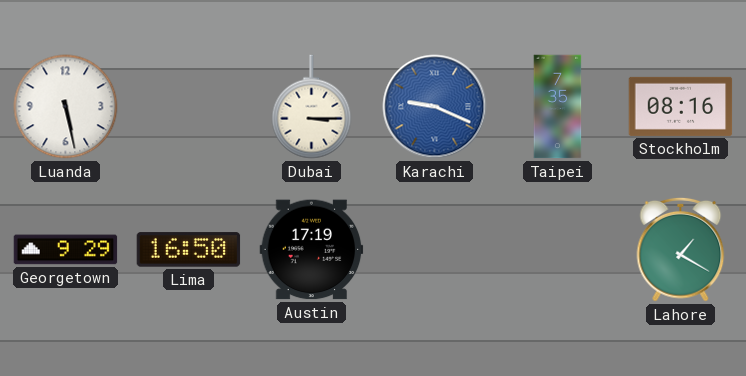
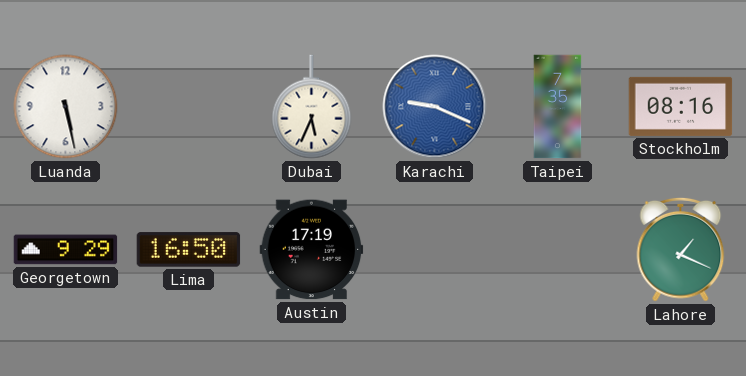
Dubai: 3:15 -> 5:34 (312, 107)
Lahore: 1:20 -> 1:19 (681, 249)
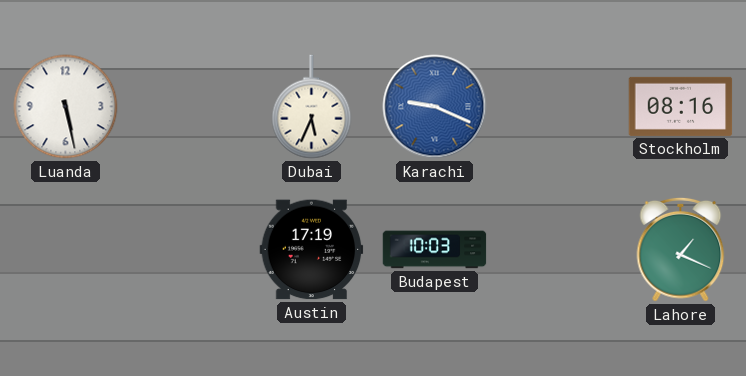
Taipei: 7:35 -> none (558, 107)
Georgetown: 9:29 -> none (66, 250)
Lima: 16:50 -> none (189, 250)
Budapest: none -> 10:03 (435, 250)
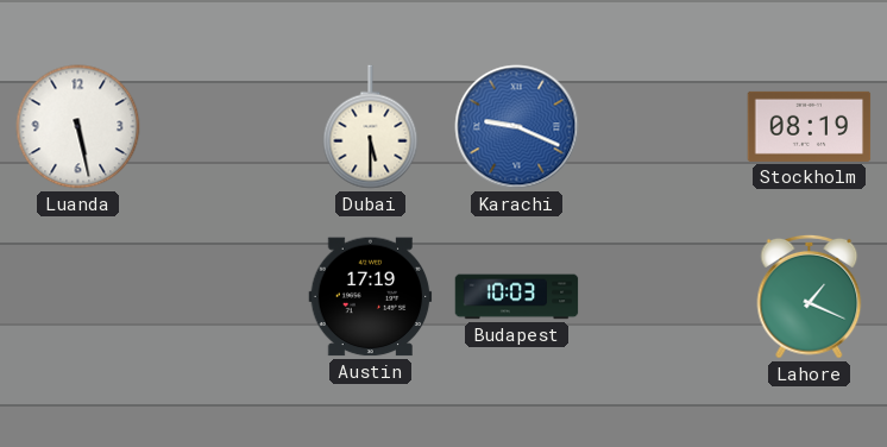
Dubai: 5:34 -> 5:30 (371, 127)
Stockholm: 08:16 -> 08:19 (810, 126)
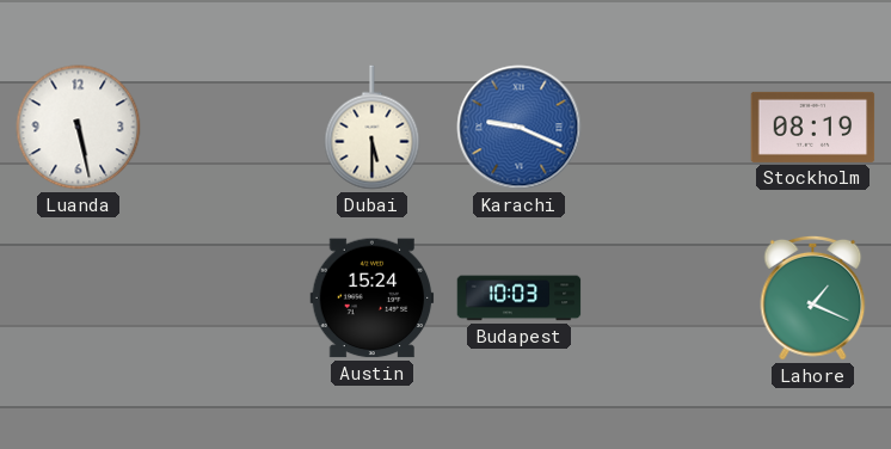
Austin: 17:19 -> 15:24 (373, 299)
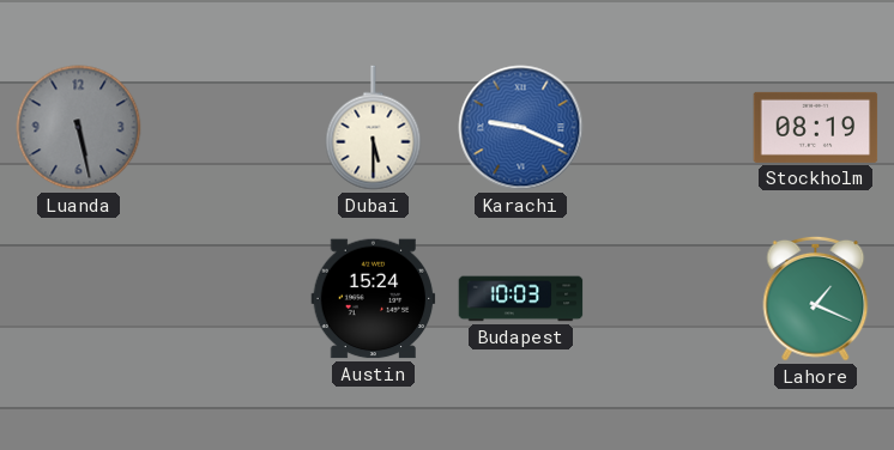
Luanda dial: white -> grey (79, 128)
